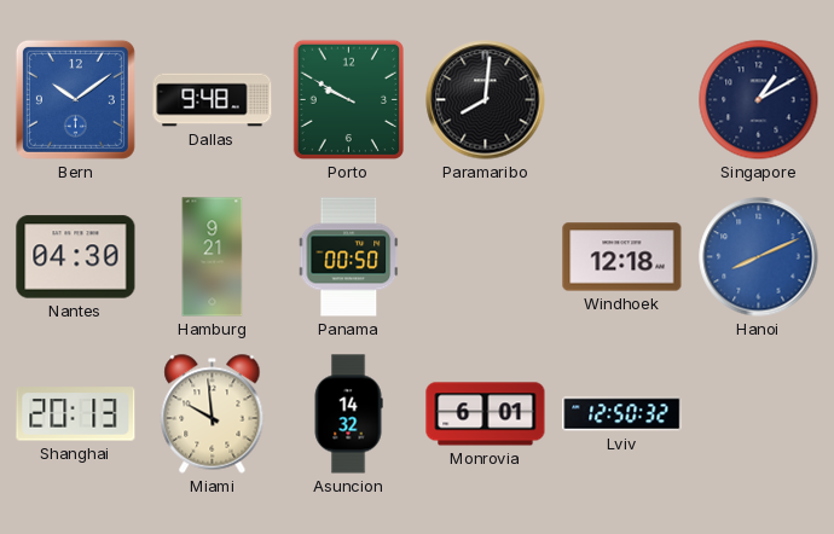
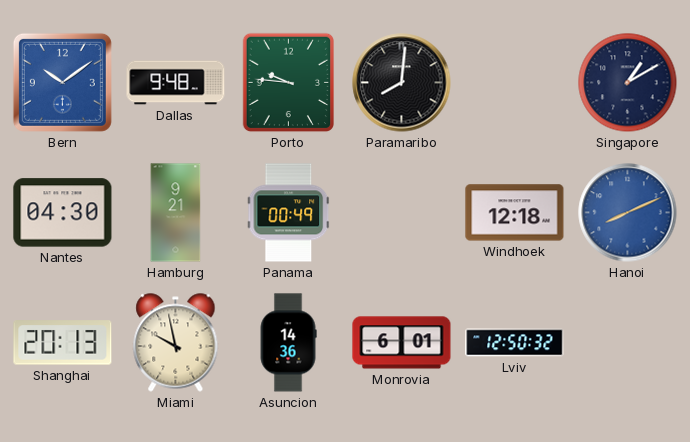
Porto: 9:50 -> 9:46 (288, 83)
Panama: 00:50 -> 00:49 (289, 213)
Miami: 9:59 -> 9:58 (176, 343)
Asuncion: 14:32 -> 14:36 (288, 343)
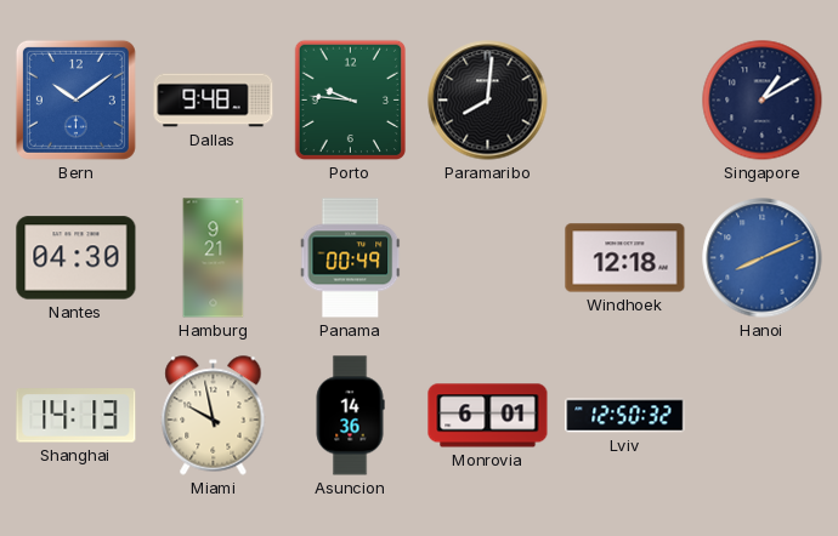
Shanghai: 20:13 -> 14:13 (77, 416)
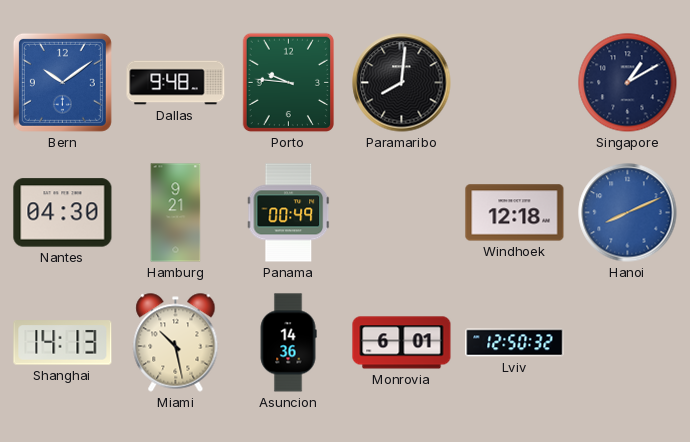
Miami: 9:58 -> 10:28 (176, 343)
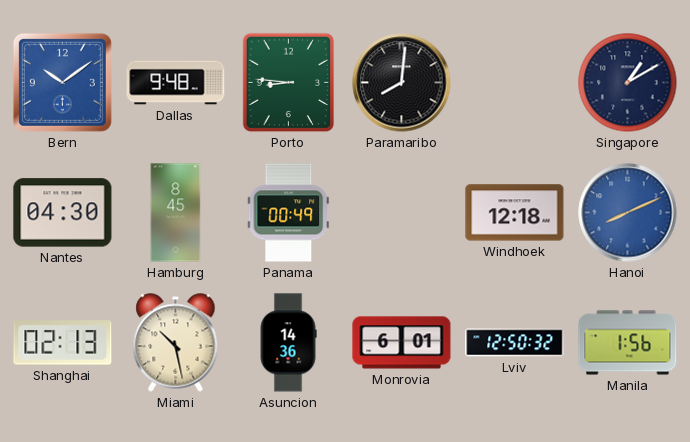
Porto: 9:46 -> 8:46 (288, 83)
Hamburg: 9:21 -> 8:45 (176, 213)
Shanghai: 14:13 -> 02:13 (63, 343)
Manila: none -> 1:56 (628, 343)
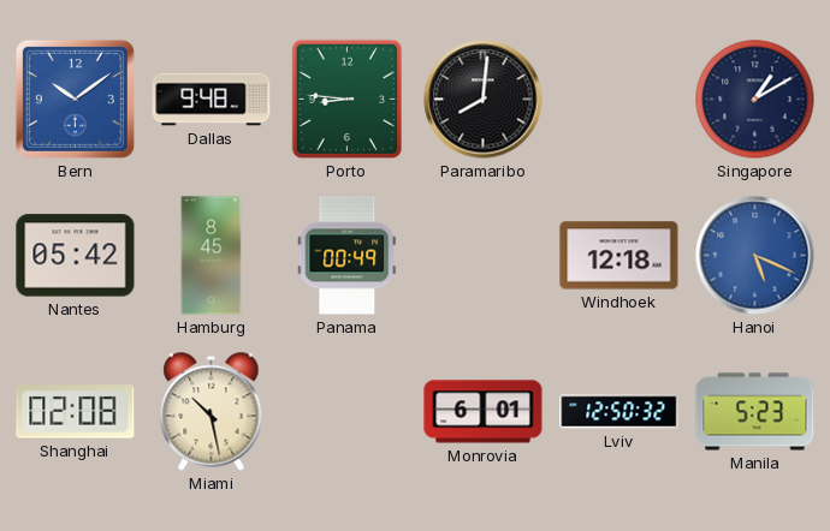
Nantes: 04:30 -> 05:42 (76, 256)
Hanoi: 8:11 -> 5:19 (755, 256)
Shanghai: 02:13 -> 02:08 (76, 412)
Asuncion: 14:36 -> none (288, 343)
Manila: 1:56 -> 5:23 (755, 412)
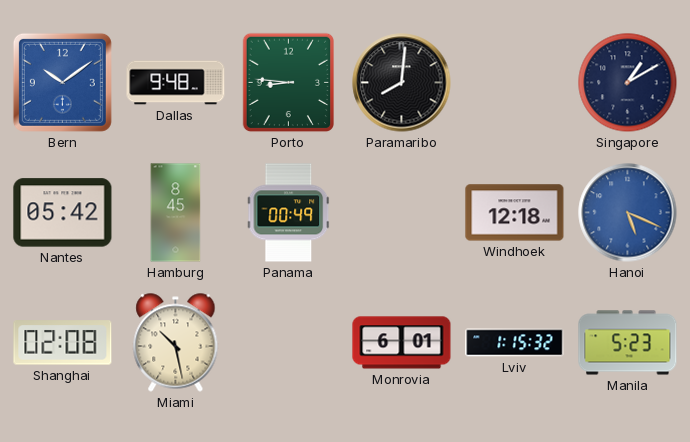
Lviv: 12:50 -> 1:15 (515, 343)
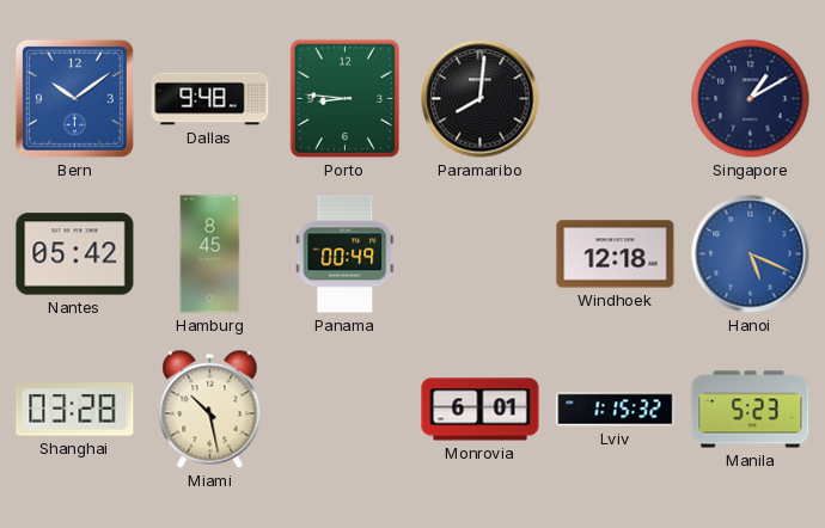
Shanghai: 02:08 -> 03:28 (75, 410)
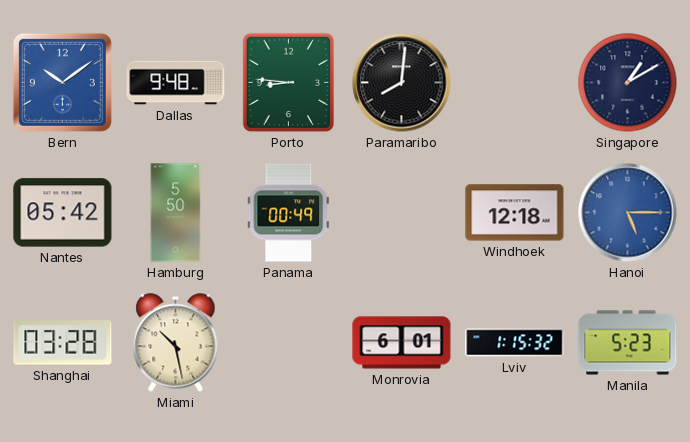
Hamburg: 8:45 -> 5:50 (176, 213)
Hanoi: 5:19 -> 5:15 (628, 213)
